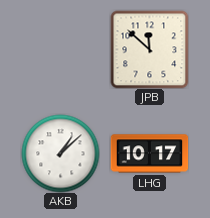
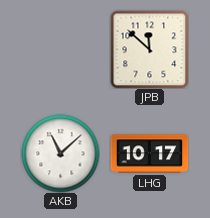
AKB: 1:08 -> 11:08 (60, 153)
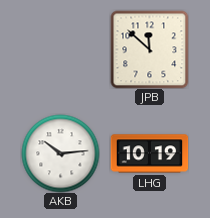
AKB: 11:08 -> 10:14 (60, 153)
LHG: 10:17 -> 10:19 (149, 154)
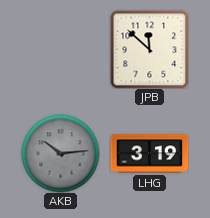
AKB dial: white -> grey (60, 153)
LHG: 10:19 -> 3:19 (149, 154)
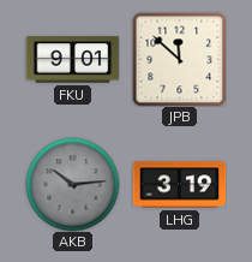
FKU: none -> 9:01 (72, 60)
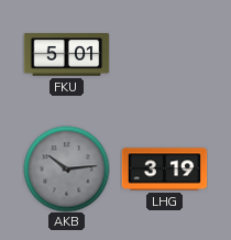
FKU: 9:01 -> 5:01 (66, 55)
JPB: 11:52 -> none (179, 59)
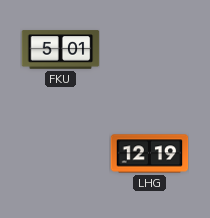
AKB: 10:14 -> none (66, 168)
LHG: 3:19 -> 12:19 (149, 154)
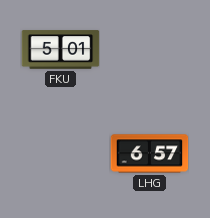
LHG: 12:19 -> 6:57 (149, 154)
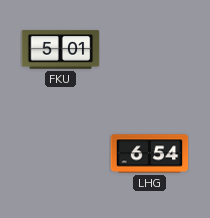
LHG: 6:57 -> 6:54 (149, 154)
